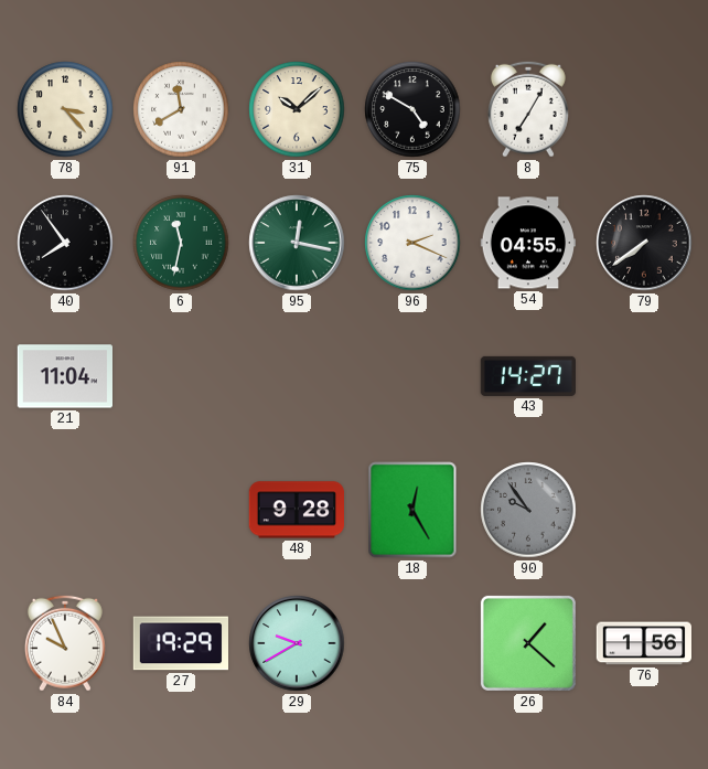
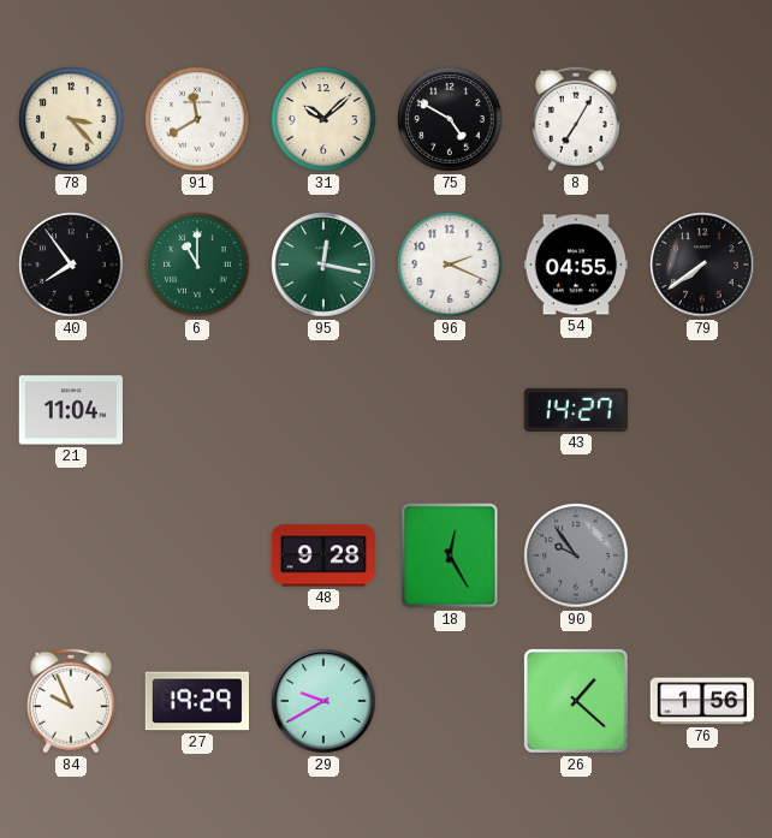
6: 11:32 -> 11:00 (197, 265)
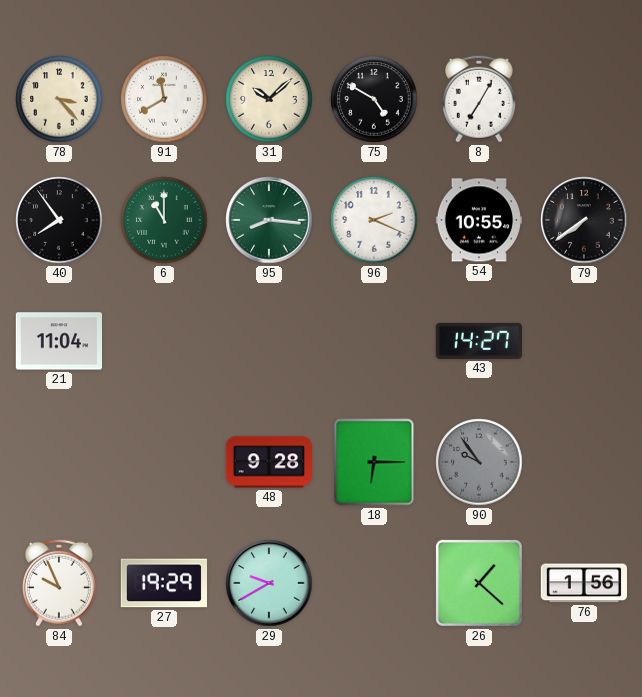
95: 12:17 -> 8:16 (269, 220)
54: 04:55 -> 10:55 (479, 220)
18: 12:25 -> 6:15 (374, 462)
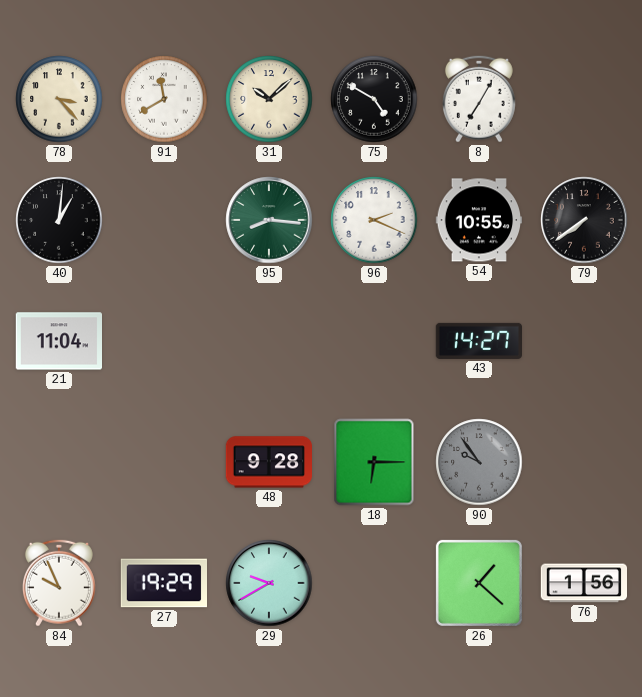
40: 7:54 -> 1:01 (59, 220)
6: 11:00 -> none (164, 220)
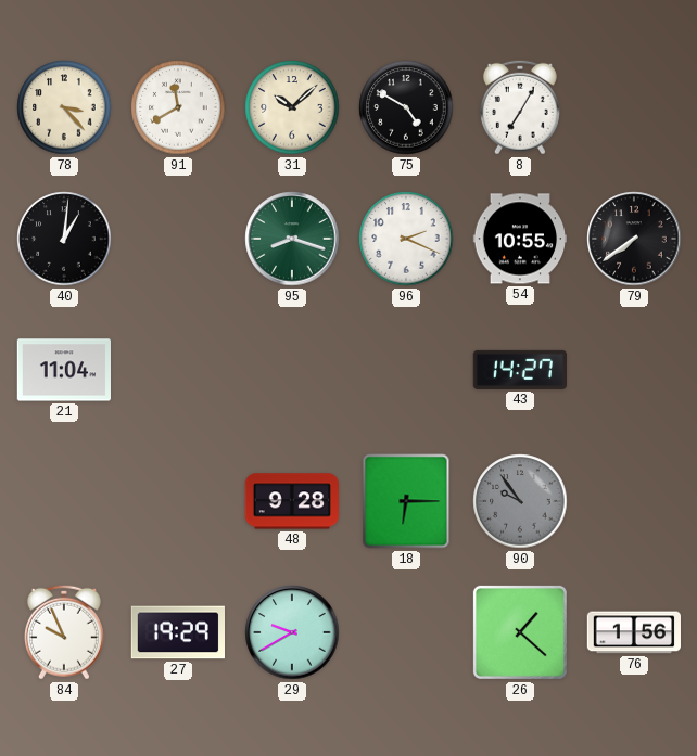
95: 8:16 -> 8:18 (292, 239)
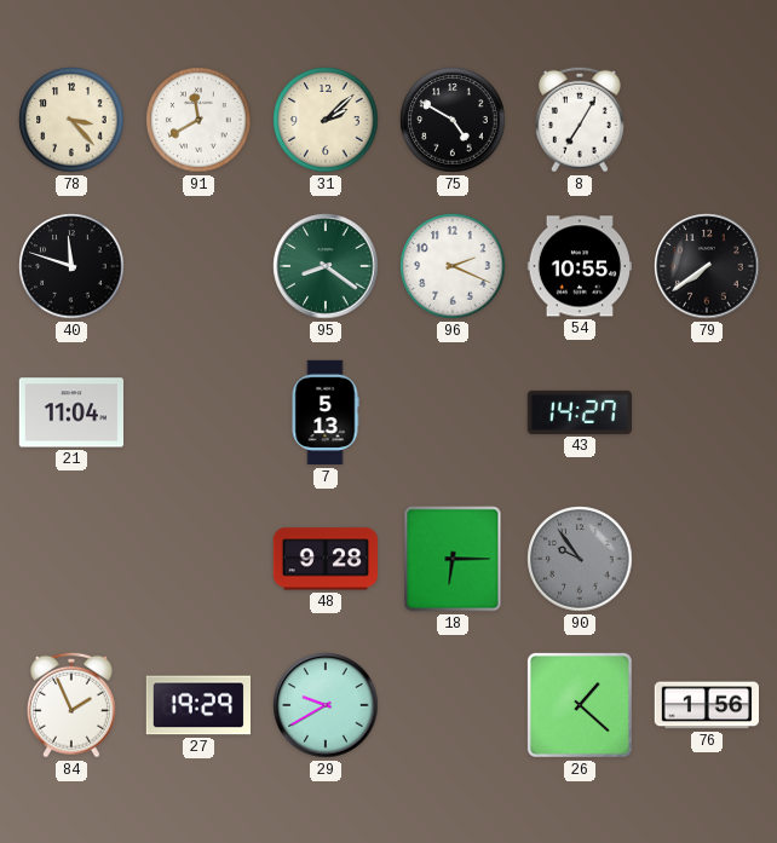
31: 10:08 -> 2:08 (326, 120)
40: 1:01 -> 11:48 (71, 266)
95: 8:18 -> 8:21 (326, 266)
7: none -> 5:13 (326, 412)
84: 9:56 -> 1:56 (71, 705)
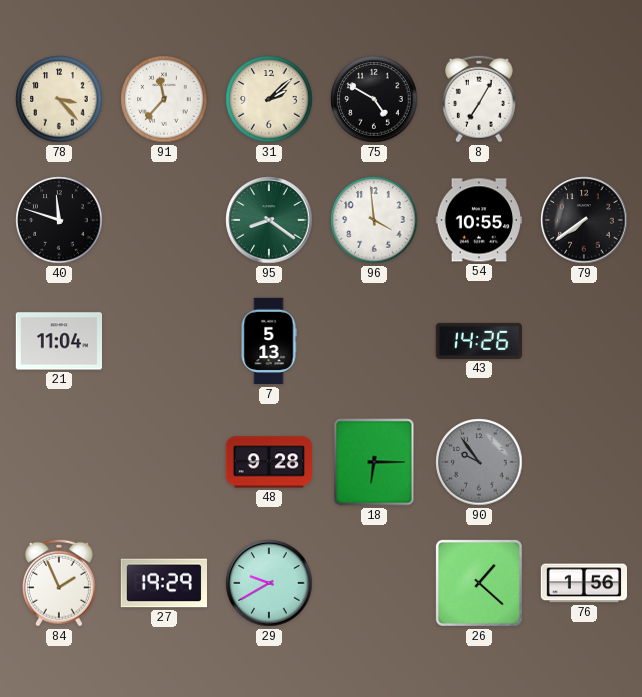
91: 11:40 -> 11:37 (164, 99)
96: 2:19 -> 3:59 (374, 220)
43: 14:27 -> 14:26 (478, 341)
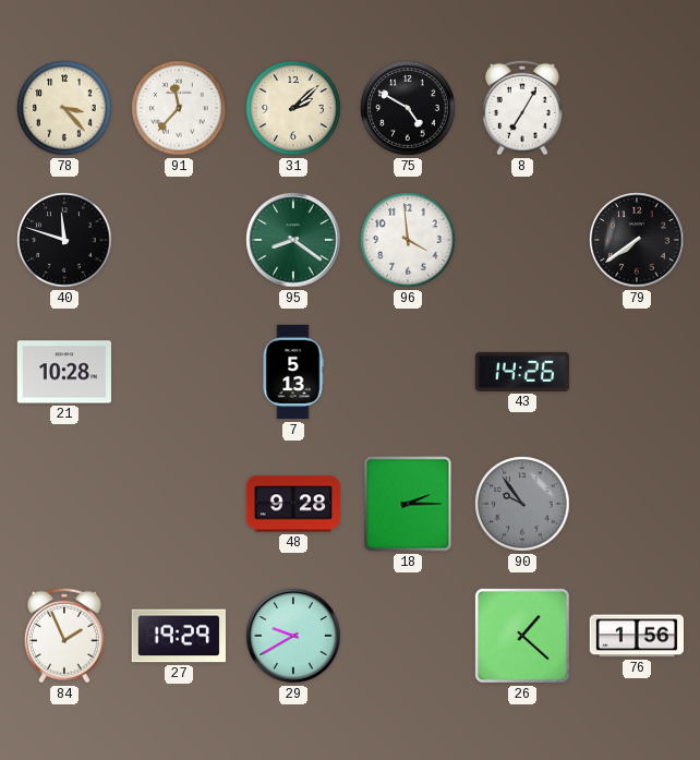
54: 10:55 -> none (479, 220)
21: 11:04 -> 10:28 (63, 372)
18: 6:15 -> 2:15 (408, 504)
